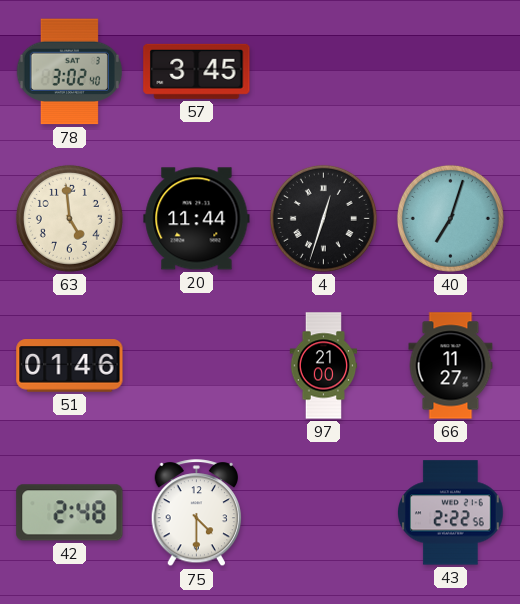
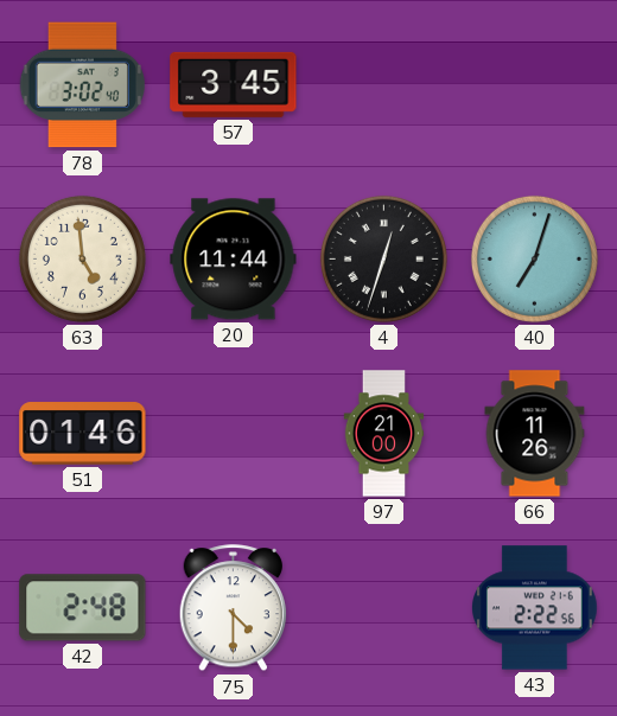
66: 11:27 -> 11:26 (535, 434)
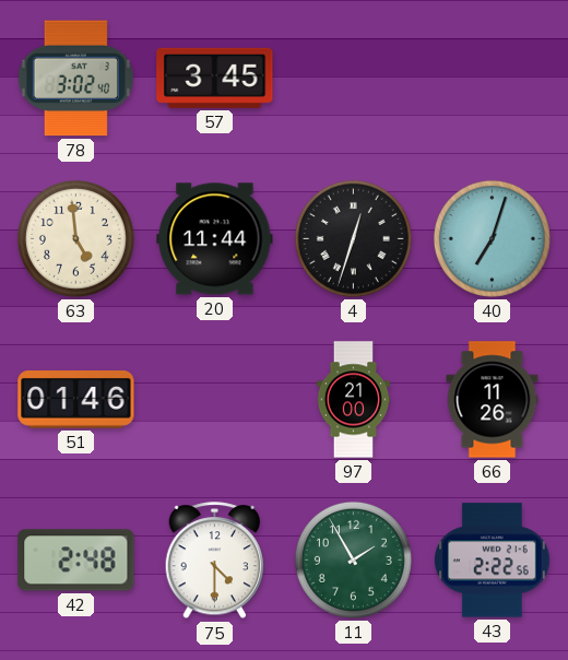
11: none -> 1:55 (353, 559)
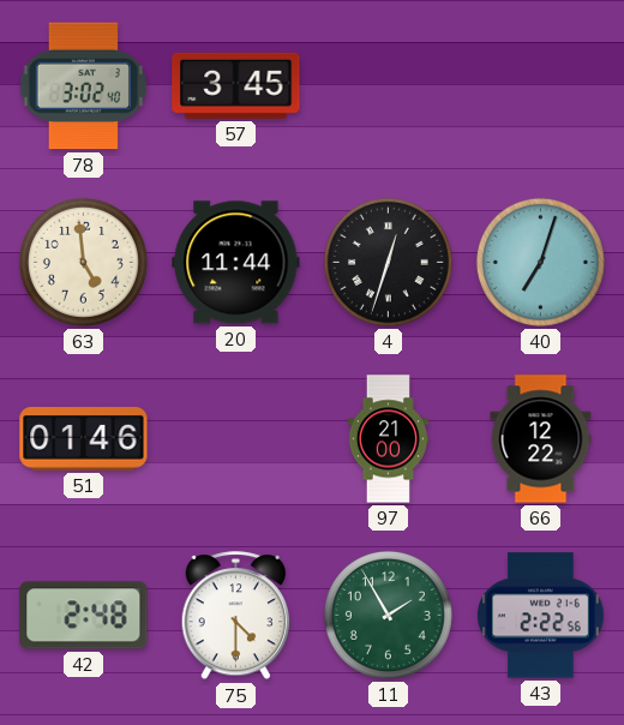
66: 11:26 -> 12:22 (541, 439)
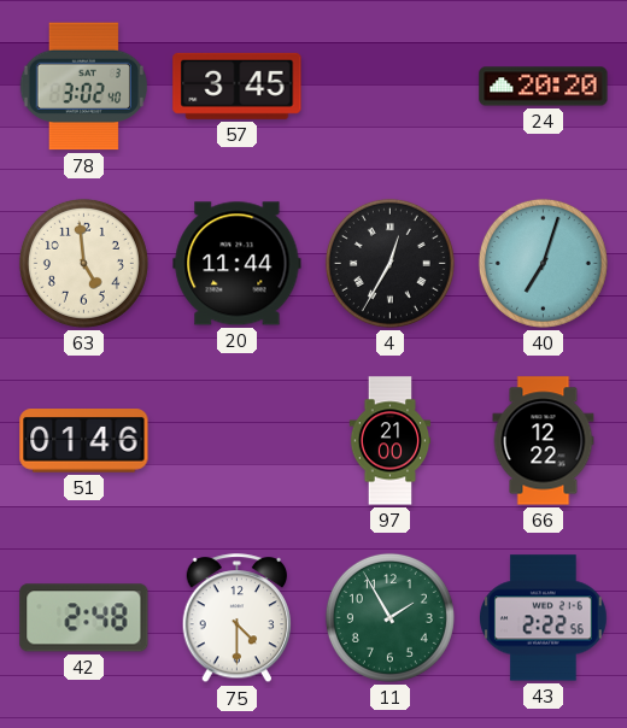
24: none -> 20:20 (544, 87)
4: 12:33 -> 12:35 (389, 263)
